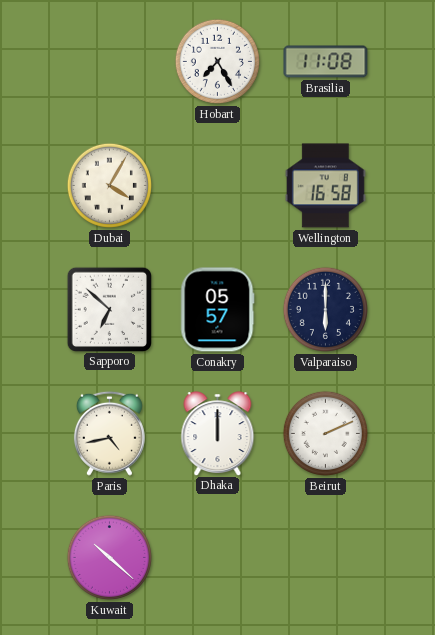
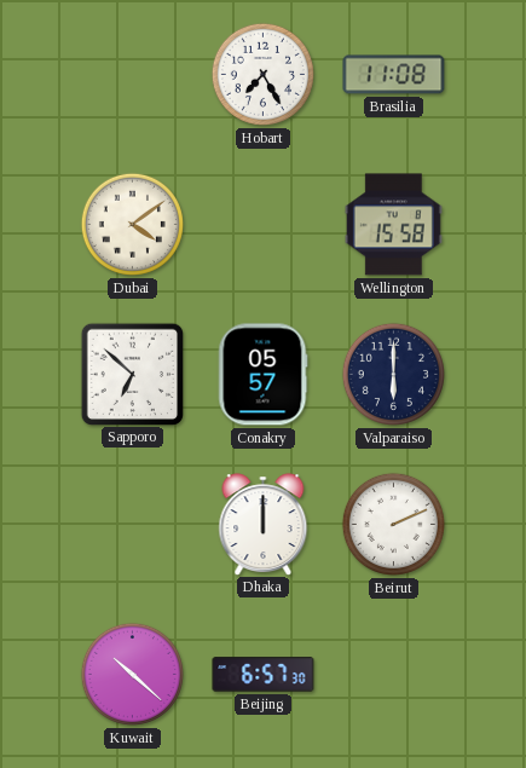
Dubai: 4:05 -> 4:09 (132, 224)
Wellington: 16:58 -> 15:58 (393, 225)
Paris: 4:43 -> none (109, 433)
Beijing: none -> 6:57 (264, 675)
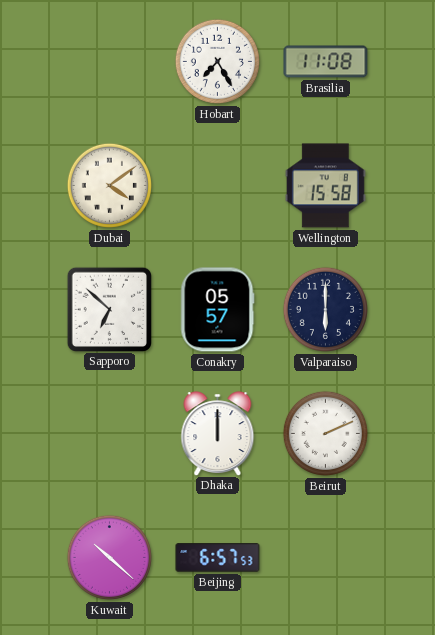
Beijing: 6:57:30 -> 6:57:53 (218, 558)
